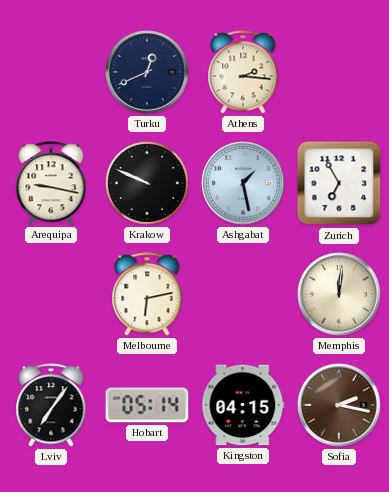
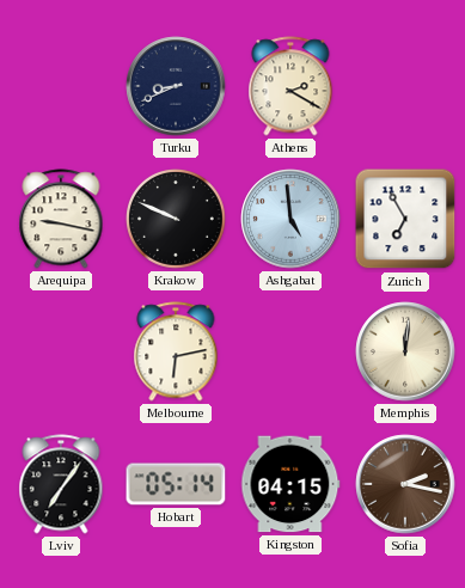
Turku: 12:41 -> 8:41 (176, 86)
Athens: 2:16 -> 2:20 (290, 86)
Ashgabat: 1:28 -> 4:59 (290, 219)
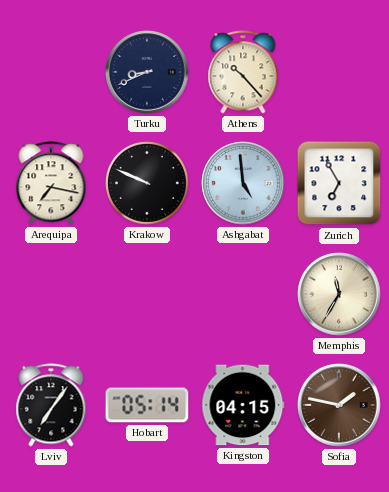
Athens: 2:20 -> 10:23 (243, 72)
Arequipa: 9:17 -> 7:17 (51, 183)
Melbourne: 6:13 -> none (176, 351)
Memphis: 12:01 -> 11:35 (339, 294)
Sofia: 2:17 -> 1:47 (339, 405)
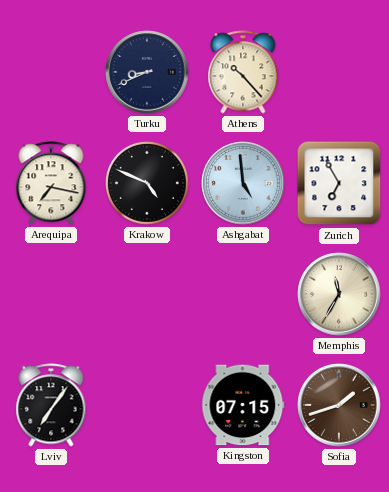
Krakow: 9:49 -> 4:49 (148, 184)
Hobart: 05:14 -> none (147, 405)
Kingston: 04:15 -> 07:15 (243, 405)
Sofia: 1:47 -> 1:42 (339, 405)
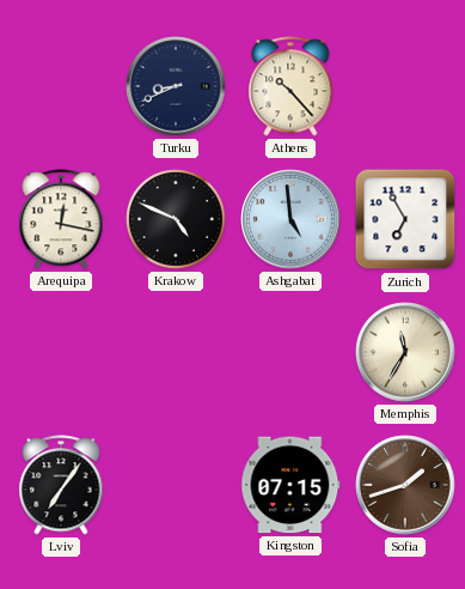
Arequipa: 7:17 -> 12:17 (61, 219)
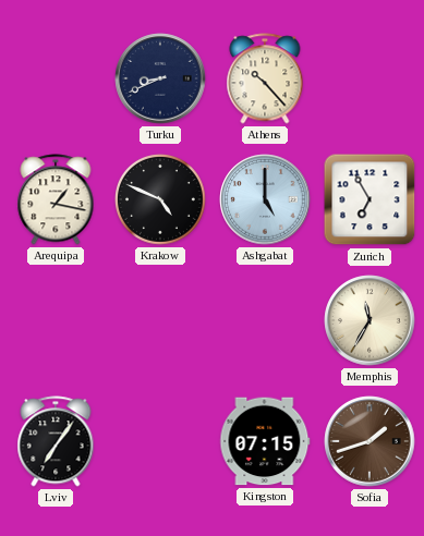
Arequipa: 12:17 -> 1:17 (56, 199)
Ashgabat: 4:59 -> 5:00 (265, 199)
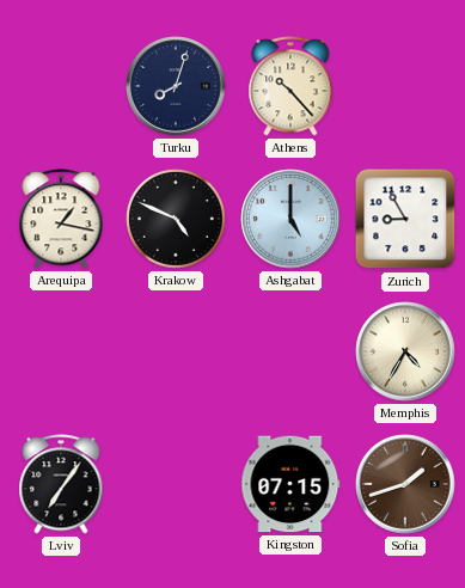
Turku: 8:41 -> 8:03 (176, 86)
Zurich: 6:55 -> 8:55 (405, 219)
Memphis: 11:35 -> 4:35 (405, 351)
